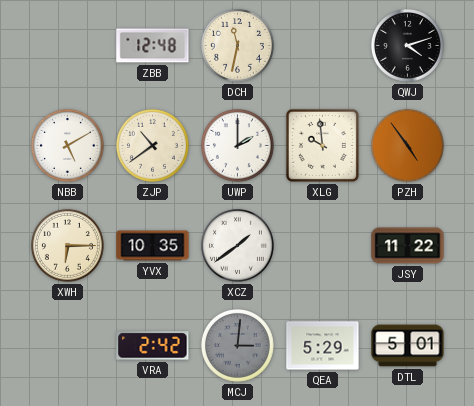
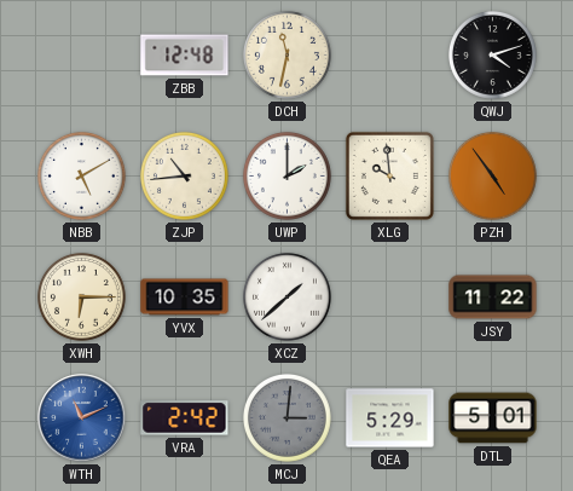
ZJP: 10:39 -> 10:44 (184, 175)
XCZ: 1:39 -> 1:38 (286, 296)
WTH: none -> 11:11 (82, 418)
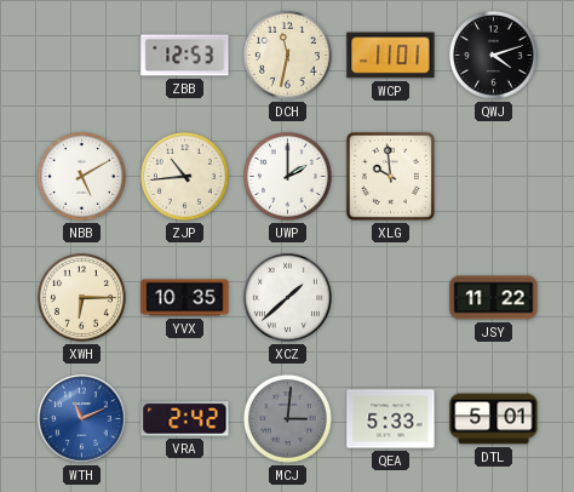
ZBB: 12:48 -> 12:53 (185, 56)
WCP: none -> 11:01 (391, 56)
PZH: 4:54 -> none (492, 175)
QEA: 5:29 -> 5:33 (391, 419)
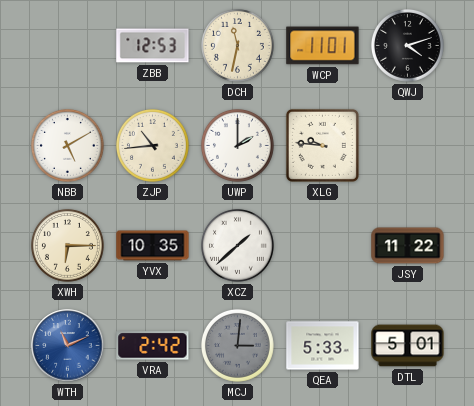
XLG: 9:59 -> 9:46 (322, 145)
